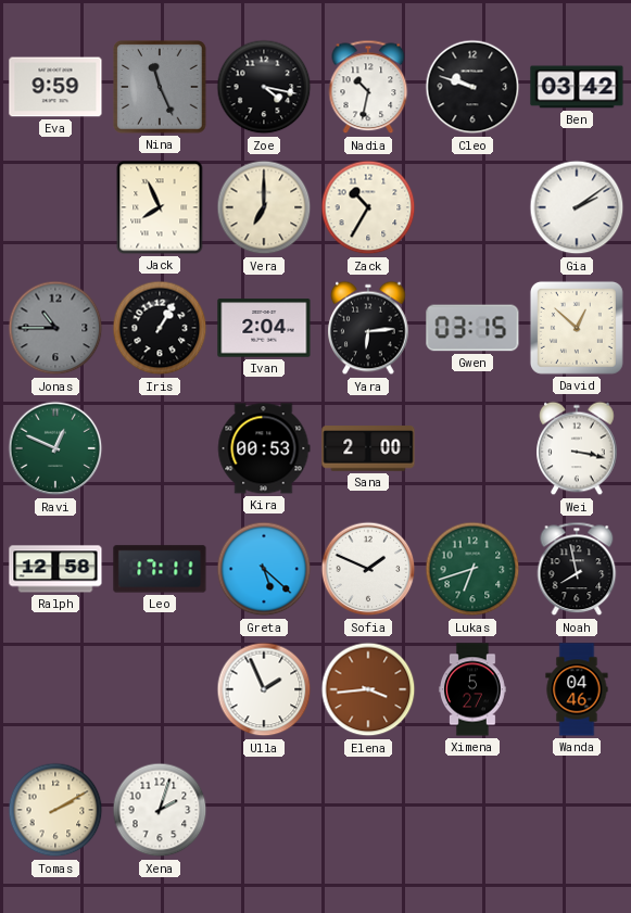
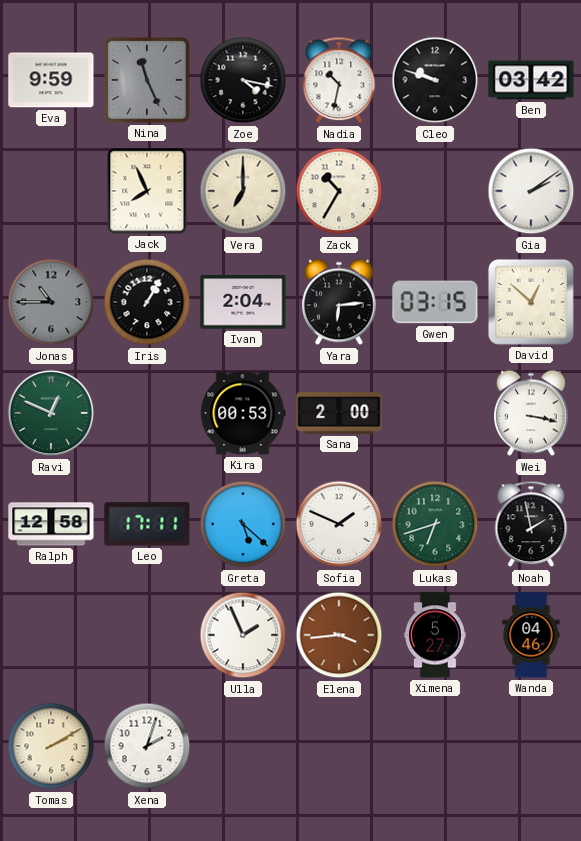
Noah: 7:58 -> 1:58 (531, 524)
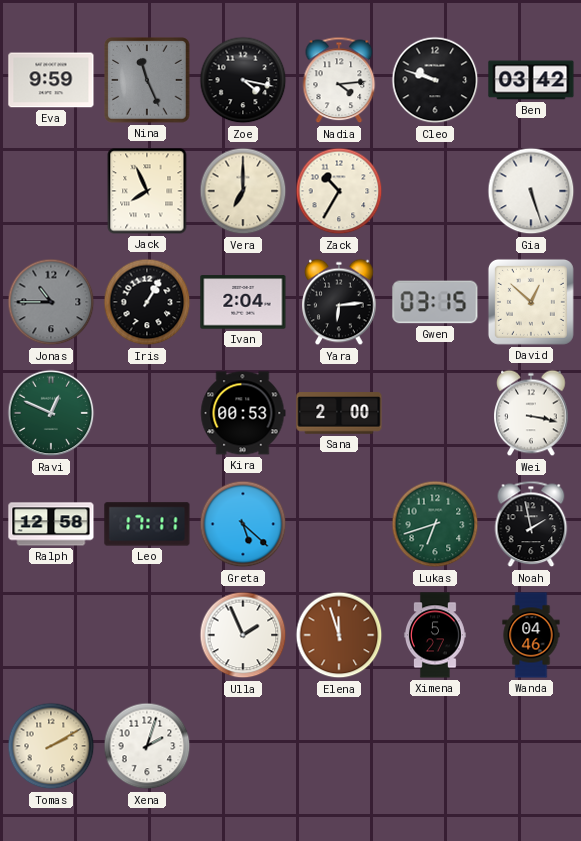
Nadia: 10:32 -> 4:14 (339, 80)
Gia: 2:09 -> 5:27 (531, 191)
Sofia: 1:49 -> none (339, 524)
Elena: 3:44 -> 11:57 (339, 635)
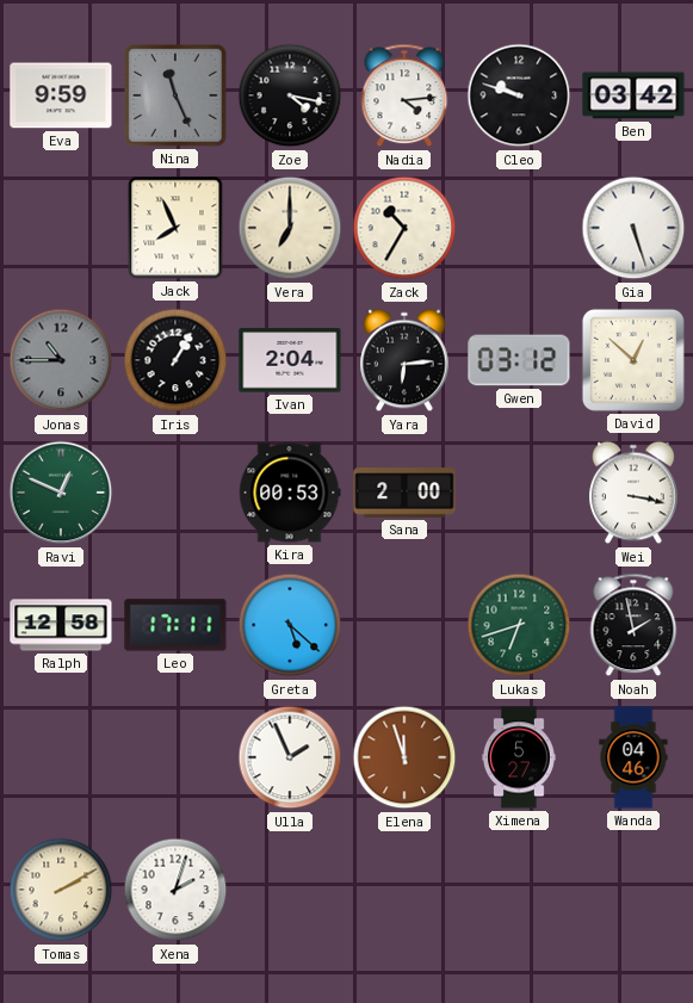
Gwen: 03:15 -> 03:12 (519, 360)
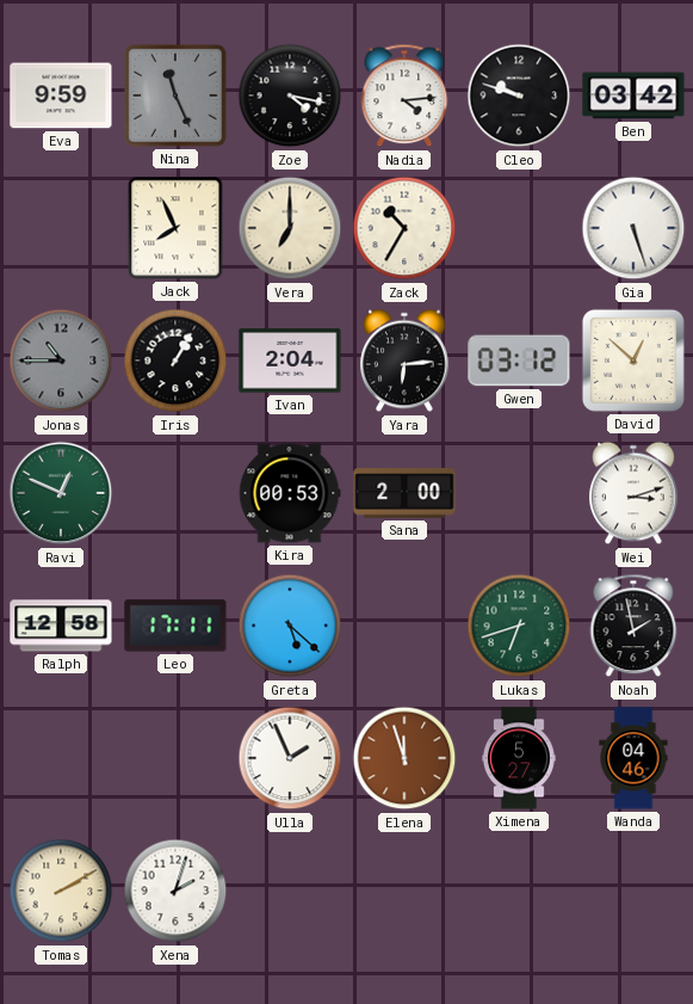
Wei: 3:17 -> 3:12 (633, 493)
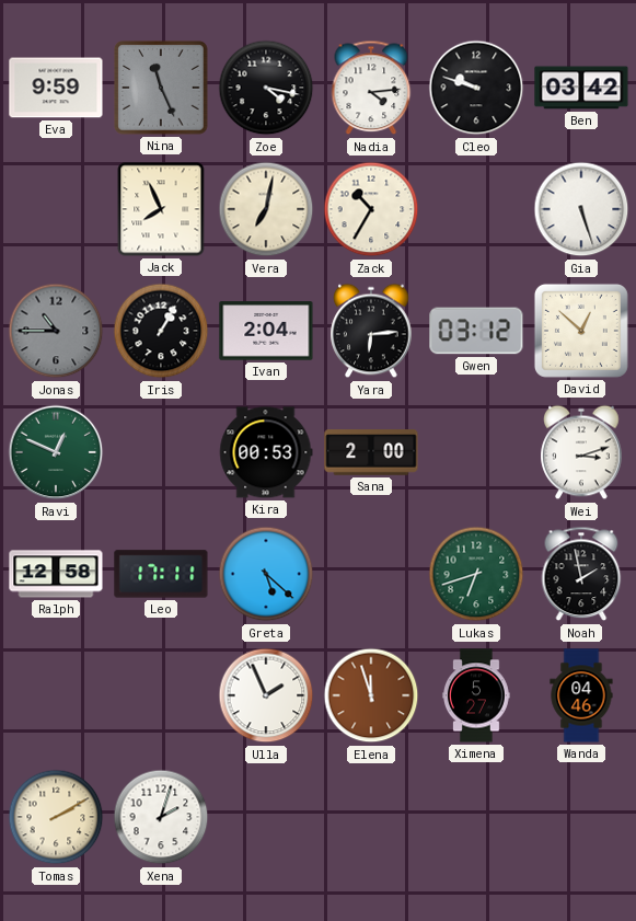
Vera: 7:00 -> 7:02 (266, 209)
